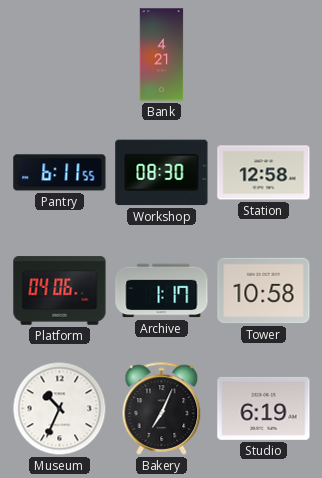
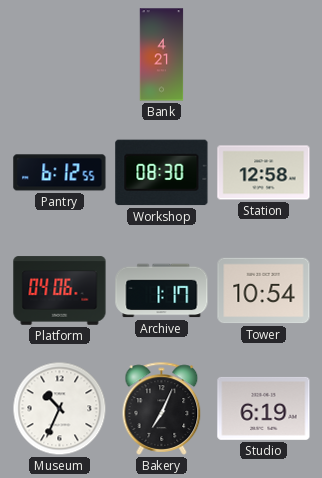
Pantry: 6:11 -> 6:12 (60, 173)
Tower: 10:58 -> 10:54 (264, 291)
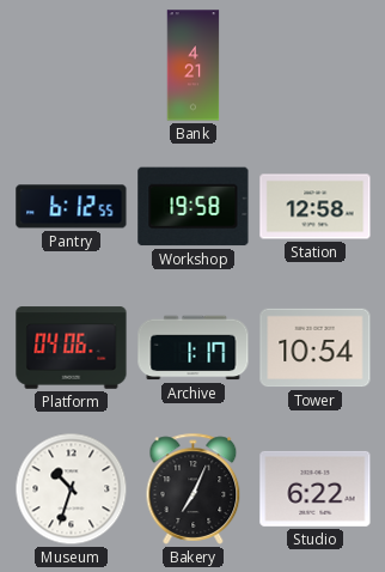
Workshop: 08:30 -> 19:58 (194, 207)
Museum: 10:34 -> 10:33 (72, 489)
Studio: 6:19 -> 6:22 (316, 488)
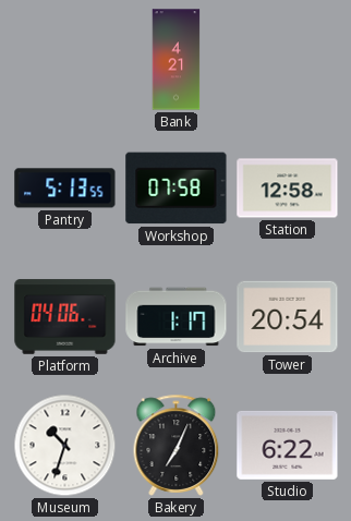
Pantry: 6:12 -> 5:13 (65, 189)
Workshop: 19:58 -> 07:58 (177, 189)
Tower: 10:54 -> 20:54 (288, 317)
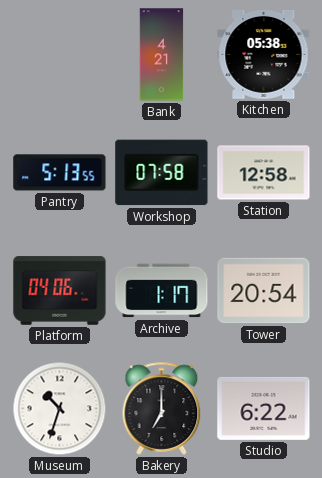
Kitchen: none -> 05:38 (264, 55)
Bakery: 7:04 -> 7:00 (162, 408)
